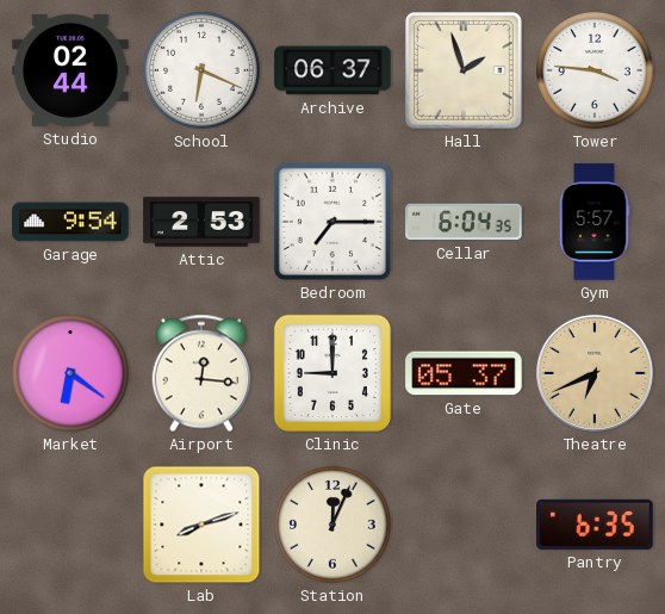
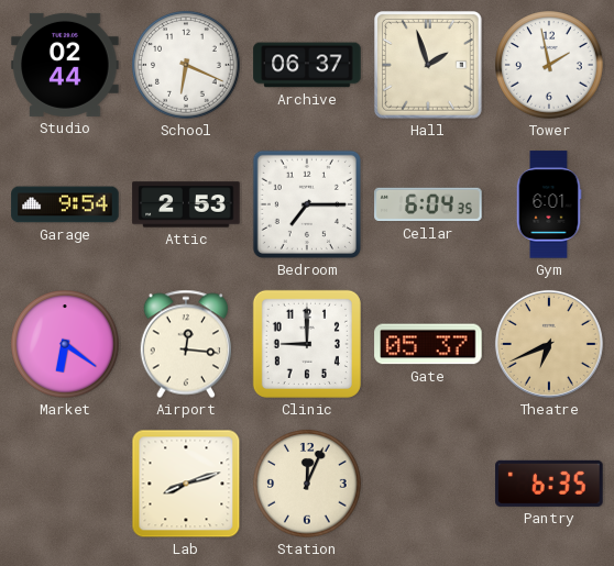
Tower: 3:46 -> 1:58 (549, 65)
Gym: 5:57 -> 6:01 (549, 204)
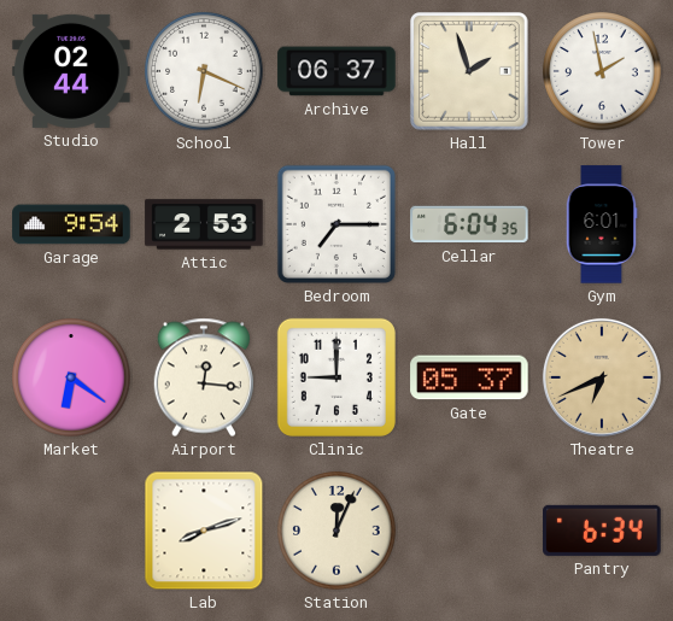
Pantry: 6:35 -> 6:34 (602, 531)
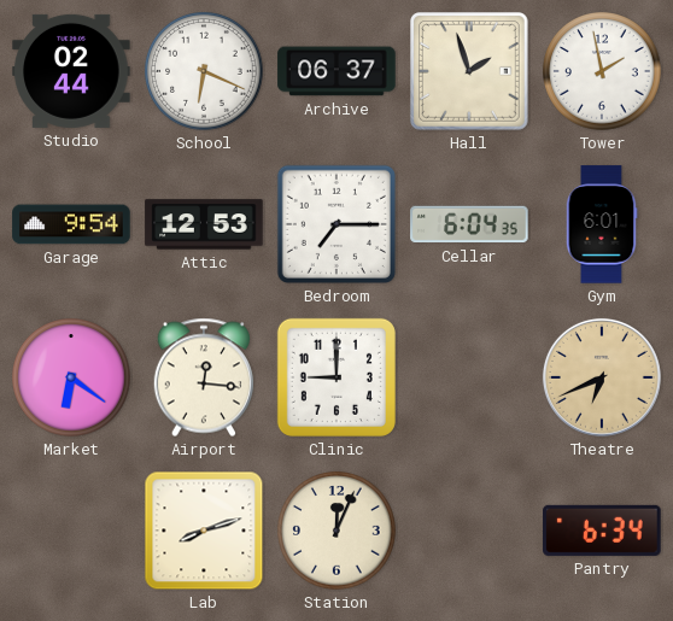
Attic: 2:53 -> 12:53 (204, 224)
Gate: 05:37 -> none (469, 377)
